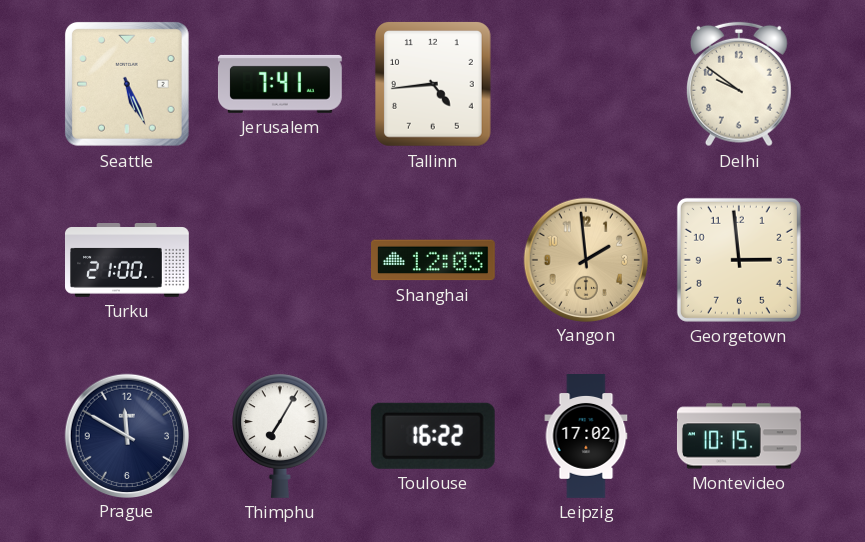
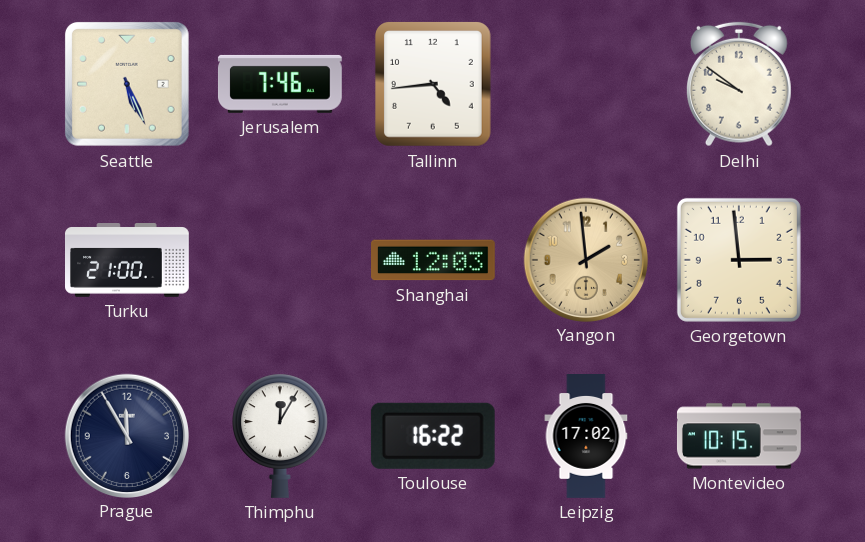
Jerusalem: 7:41 -> 7:46 (280, 84)
Prague: 11:50 -> 11:55 (126, 435)
Thimphu: 7:05 -> 12:05 (280, 436)
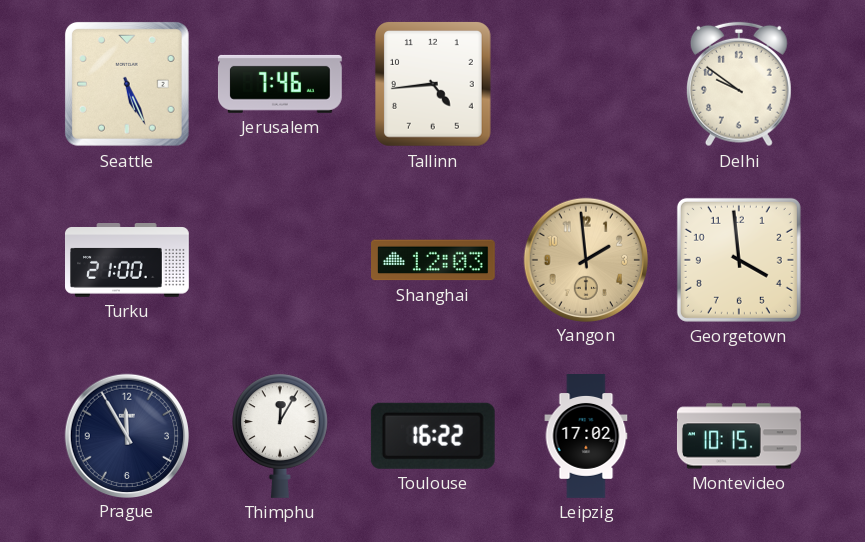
Georgetown: 2:59 -> 3:59 (739, 260)
